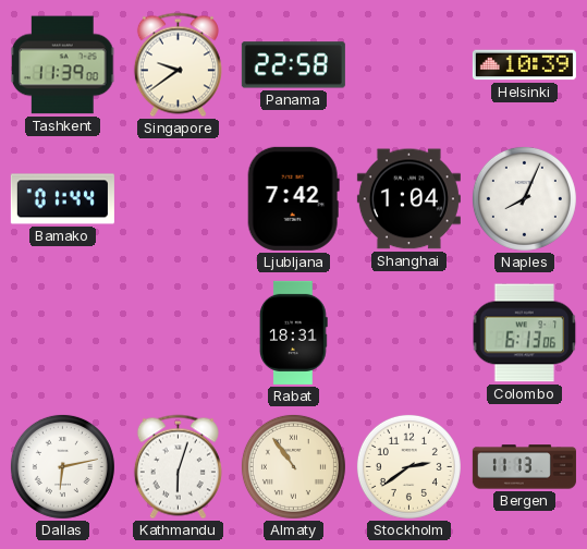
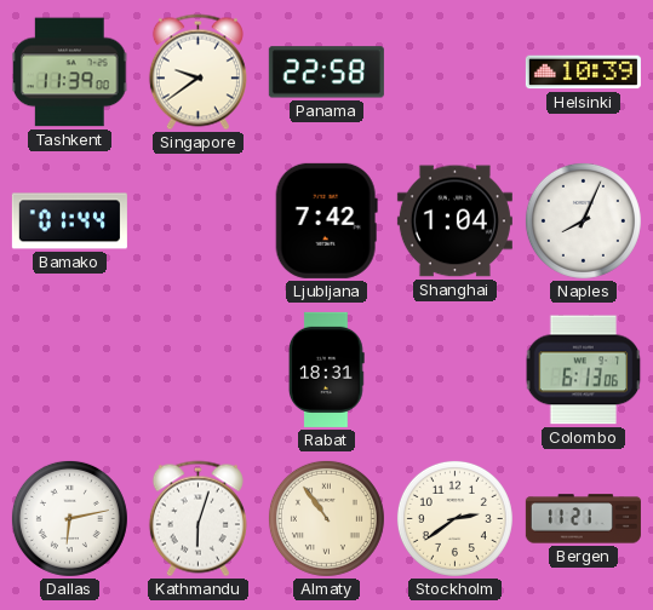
Bergen: 11:13 -> 11:21 (583, 519)
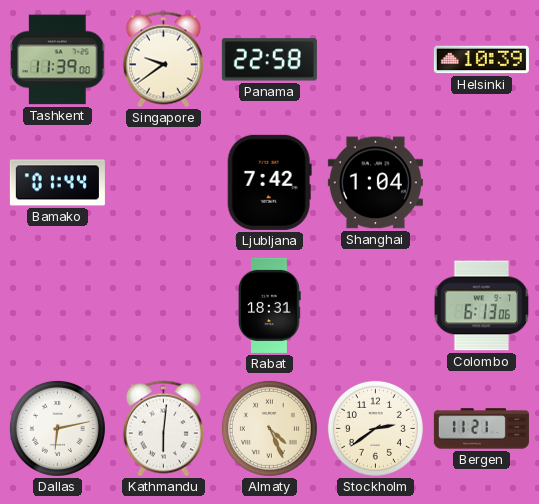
Naples: 8:04 -> none (583, 220)
Kathmandu: 6:03 -> 6:01 (163, 429)
Almaty: 10:54 -> 4:26 (269, 428)
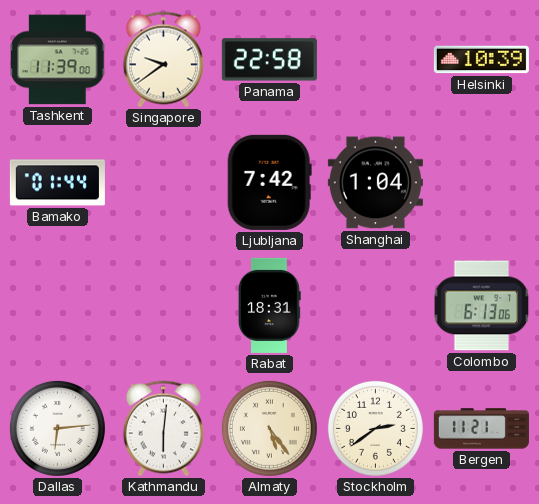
Dallas: 6:13 -> 6:14 (57, 428)
Almaty: 4:26 -> 5:24 (269, 428)
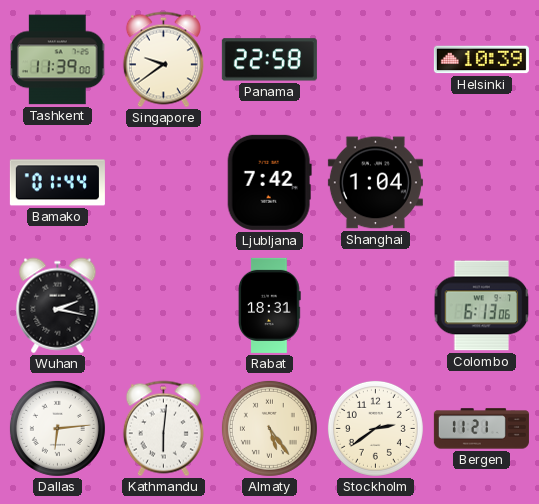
Wuhan: none -> 2:17 (58, 306)
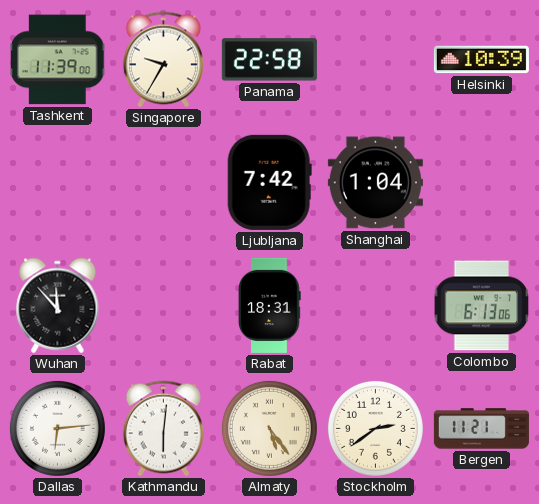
Singapore: 9:39 -> 9:35 (163, 60)
Bamako: 01:44 -> none (57, 183)
Wuhan: 2:17 -> 11:53 (58, 306)
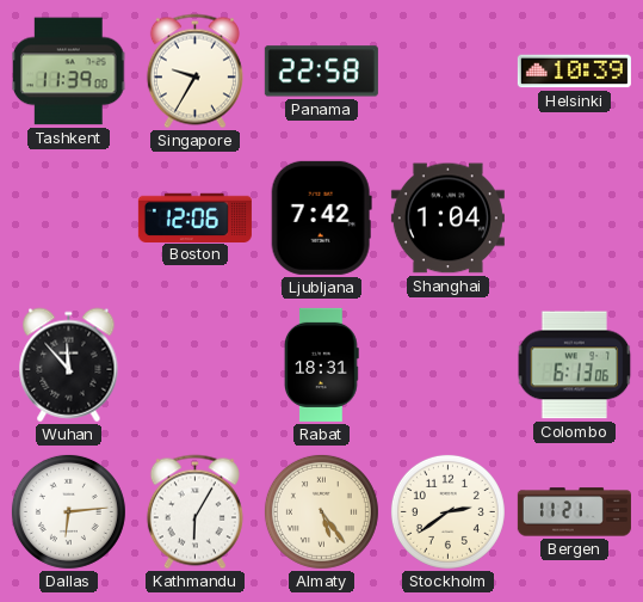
Boston: none -> 12:06 (194, 217)
Kathmandu: 6:01 -> 6:05 (194, 512)
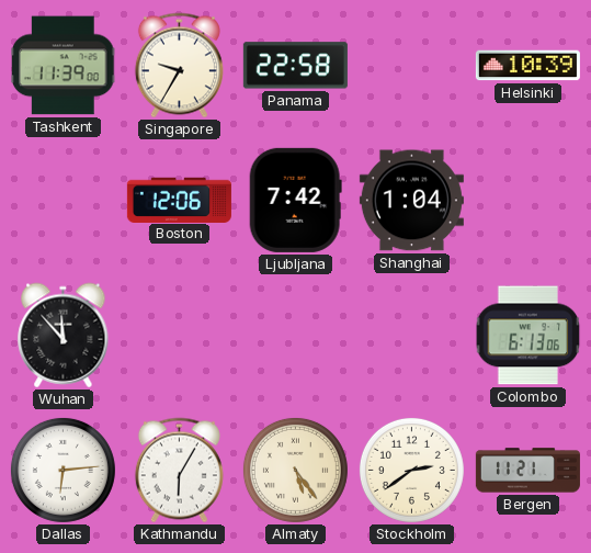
Rabat: 18:31 -> none (322, 364)
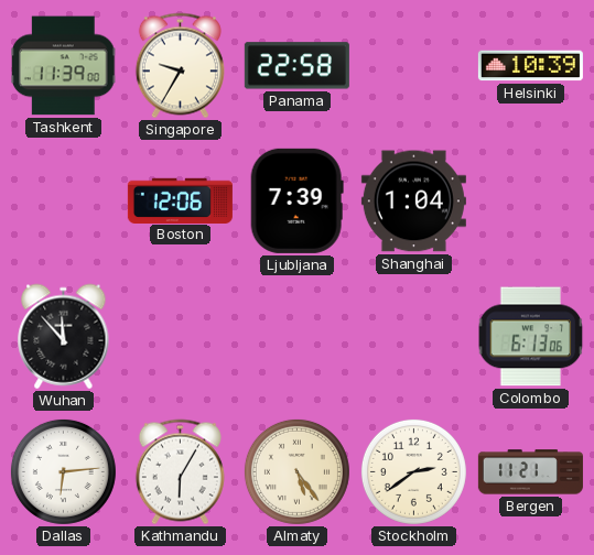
Ljubljana: 7:42 -> 7:39 (296, 200)
